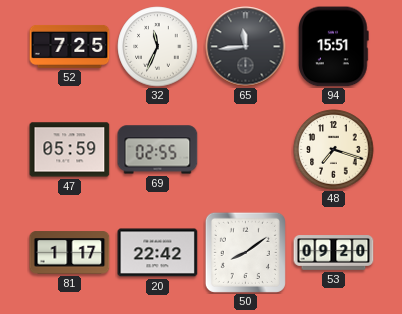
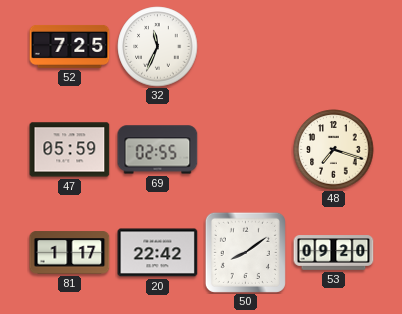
65: 11:44 -> none (246, 47)
94: 15:51 -> none (334, 47)
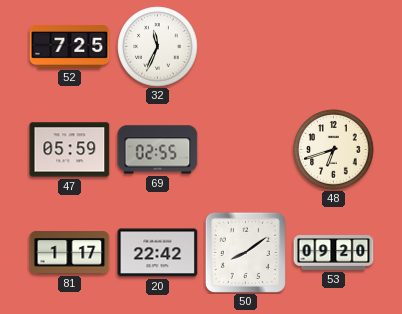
48: 7:18 -> 6:42 (334, 150)
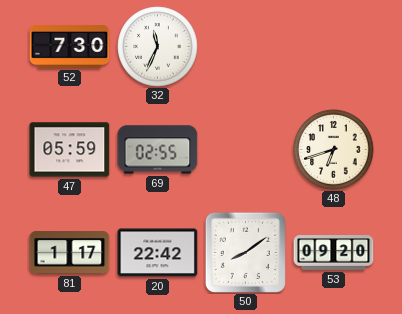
52: 7:25 -> 7:30 (70, 46)
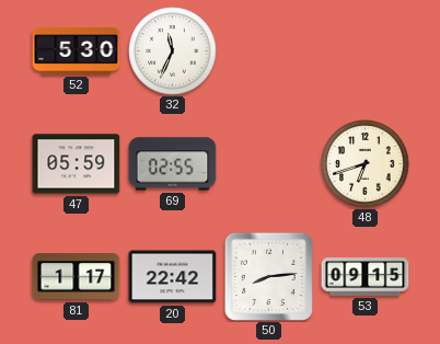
52: 7:30 -> 5:30 (77, 50)
50: 8:09 -> 8:14 (268, 276)
53: 09:20 -> 09:15 (366, 277)
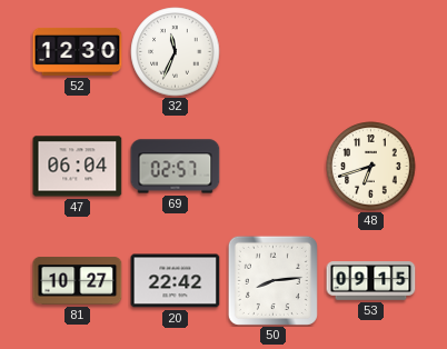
52: 5:30 -> 12:30 (78, 51)
47: 05:59 -> 06:04 (78, 167)
69: 02:55 -> 02:57 (176, 167)
81: 1:17 -> 10:27 (78, 281)
